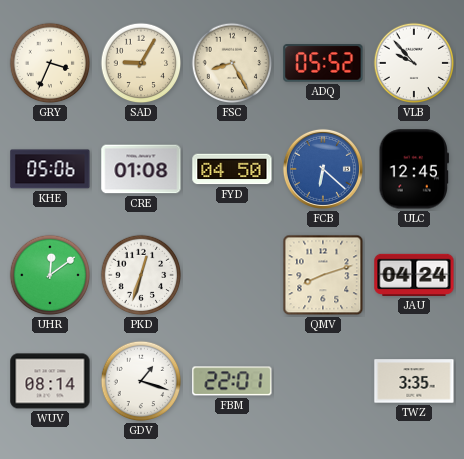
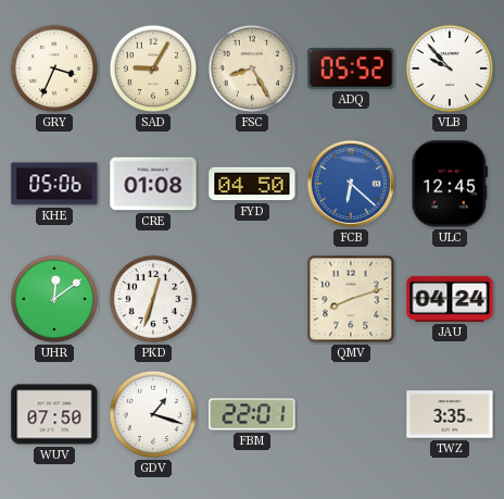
WUV: 08:14 -> 07:50 (54, 414)
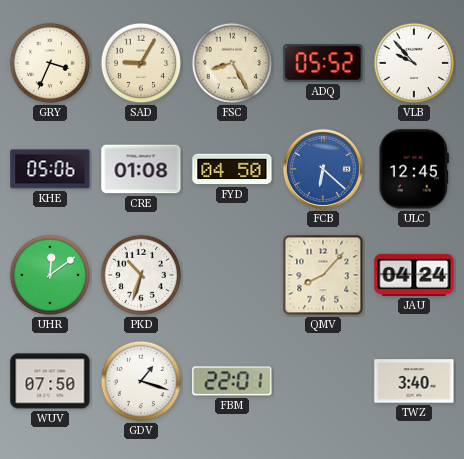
PKD: 12:33 -> 10:33 (141, 275)
QMV: 8:12 -> 8:07 (323, 275)
TWZ: 3:35 -> 3:40 (414, 381)
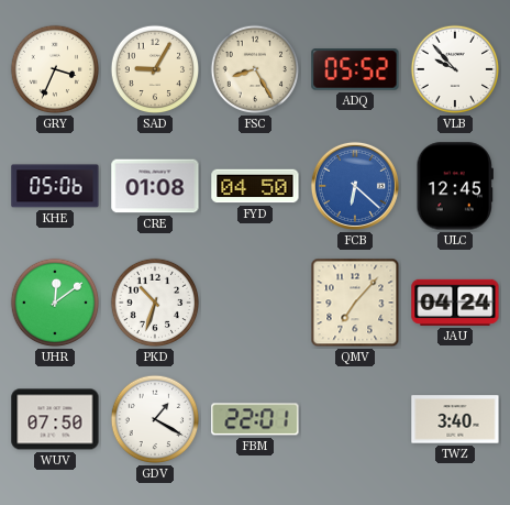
QMV: 8:07 -> 7:07 (355, 303)
GDV: 1:18 -> 1:20 (155, 419)
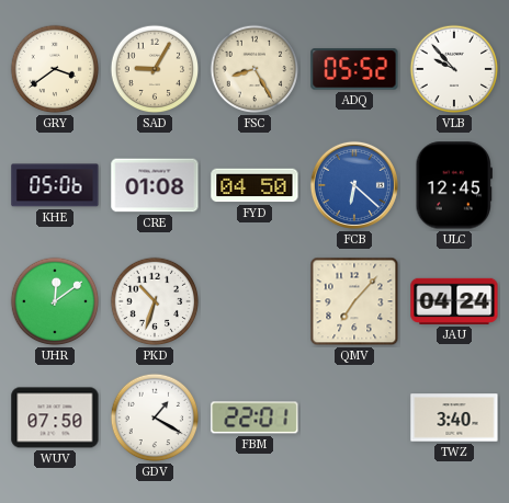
GRY: 3:34 -> 3:39 (55, 69)
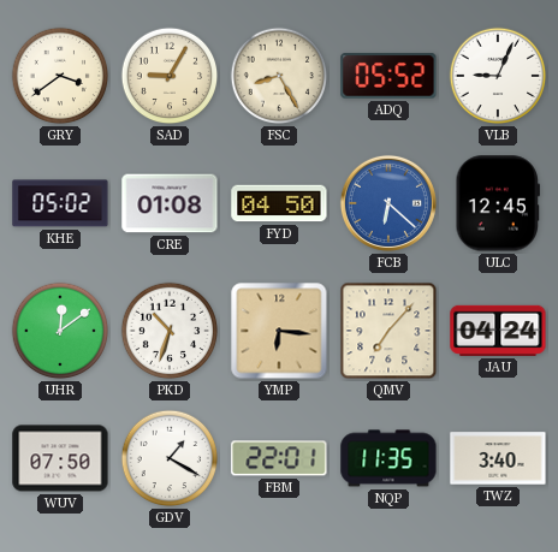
VLB: 9:53 -> 9:04 (498, 76)
KHE: 05:06 -> 05:02 (60, 203)
YMP: none -> 6:16 (279, 331)
NQP: none -> 11:35 (388, 458)
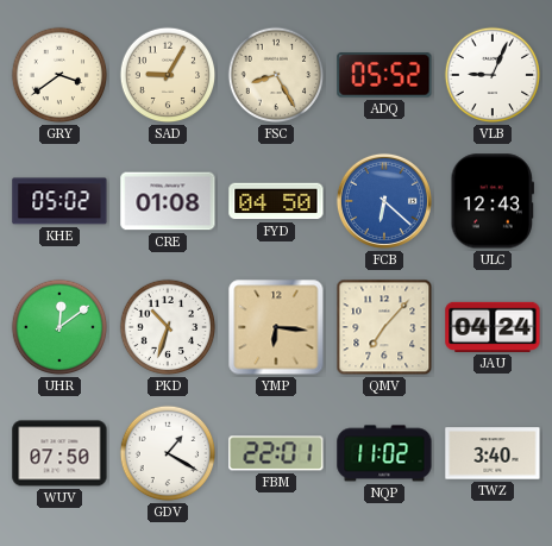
ULC: 12:45 -> 12:43 (491, 201)
NQP: 11:35 -> 11:02 (384, 453)
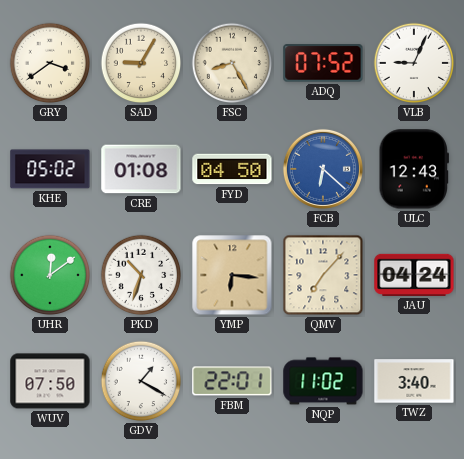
ADQ: 05:52 -> 07:52 (323, 63)
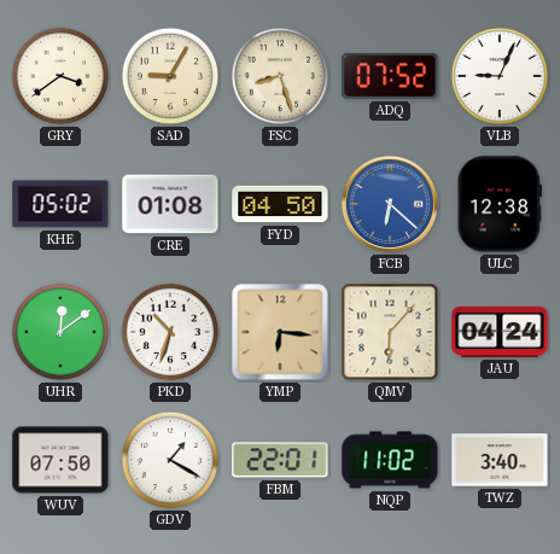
FSC: 8:25 -> 8:27 (280, 76)
ULC: 12:43 -> 12:38 (498, 204)
QMV: 7:07 -> 6:07 (390, 332)
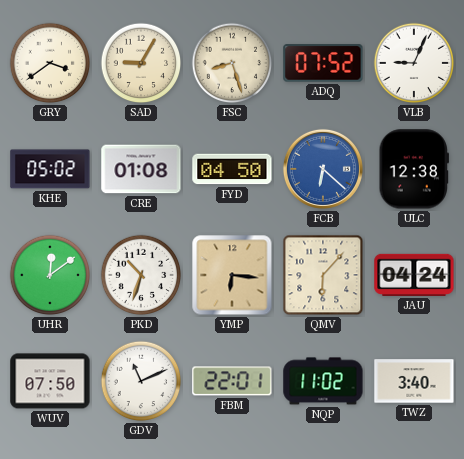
GDV: 1:20 -> 11:11 (141, 381)
